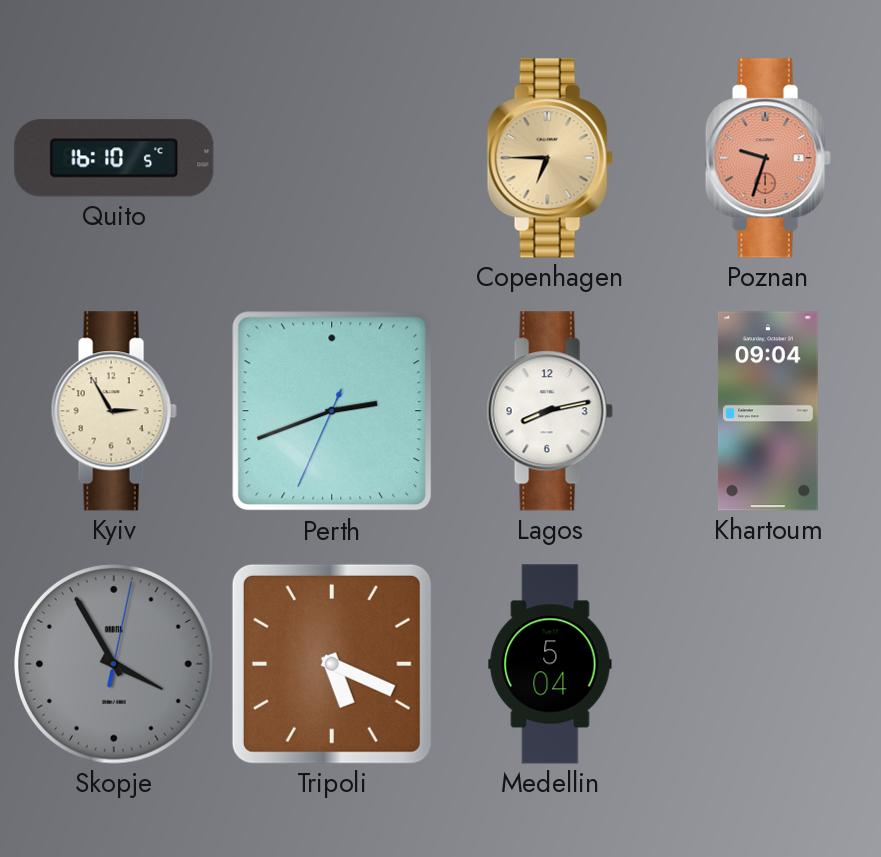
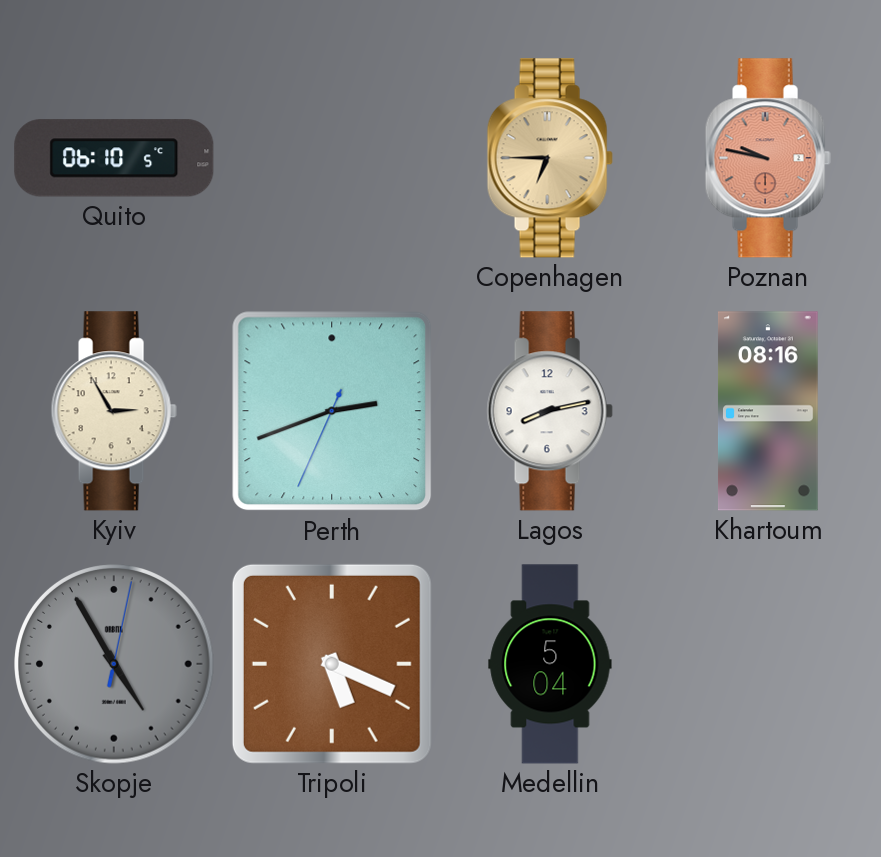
Quito: 16:10 -> 06:10 (114, 158)
Poznan: 9:33 -> 9:47 (768, 158)
Khartoum: 09:04 -> 08:16 (768, 411)
Skopje: 3:55 -> 4:55 (114, 664)
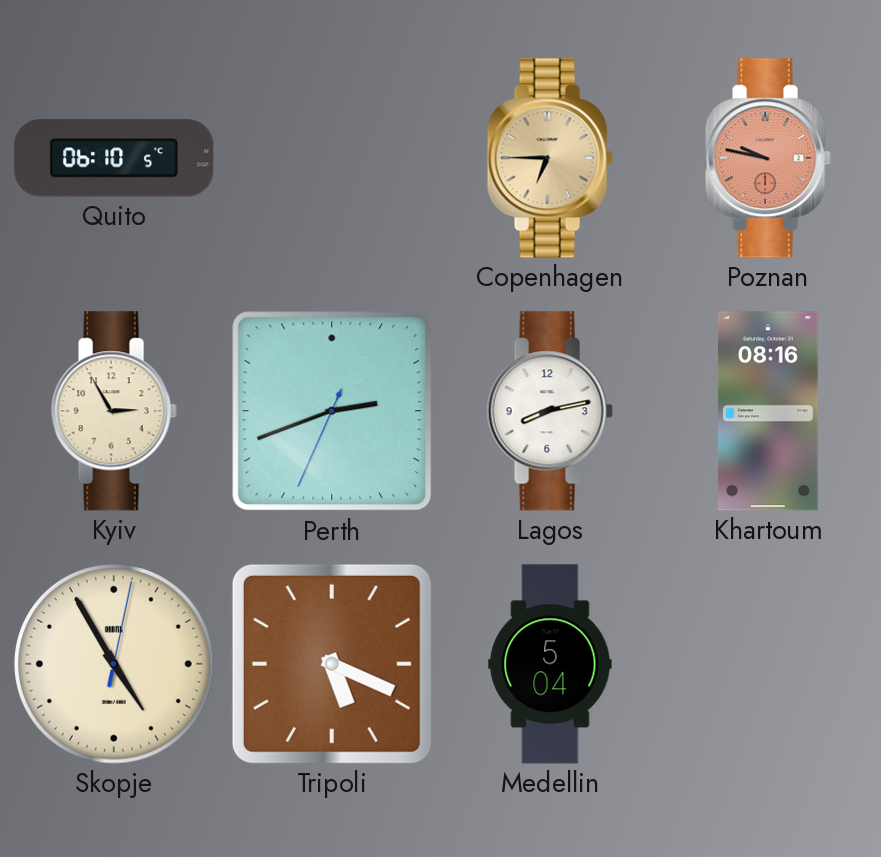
Skopje dial: grey -> cream (114, 664)
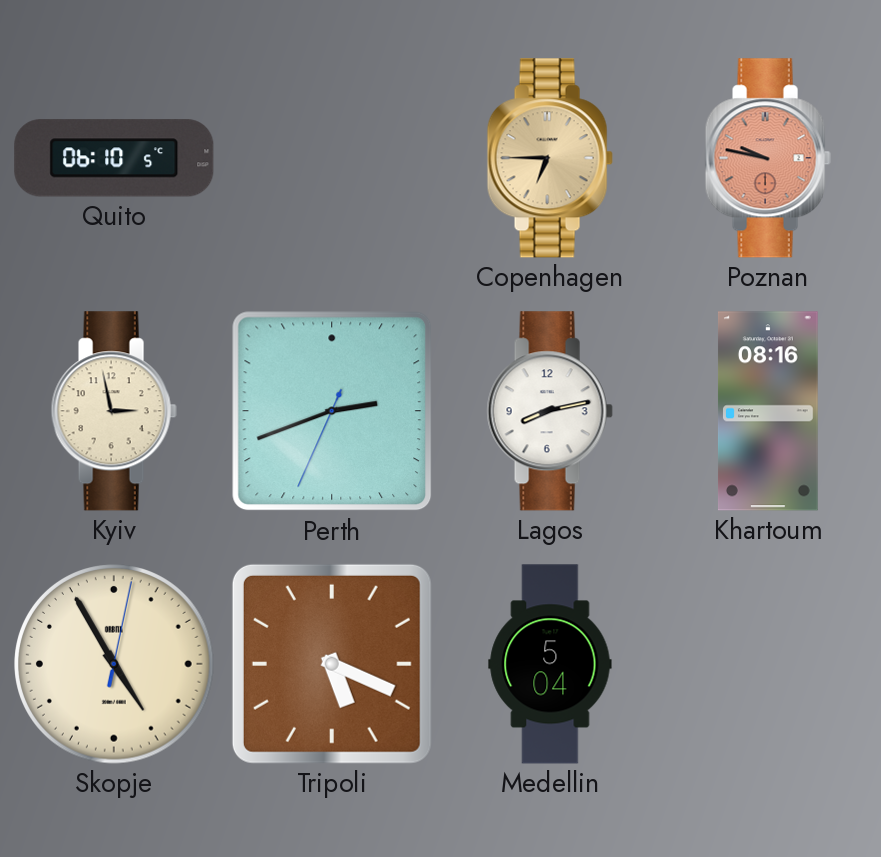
Kyiv: 2:55 -> 2:58 (114, 411)
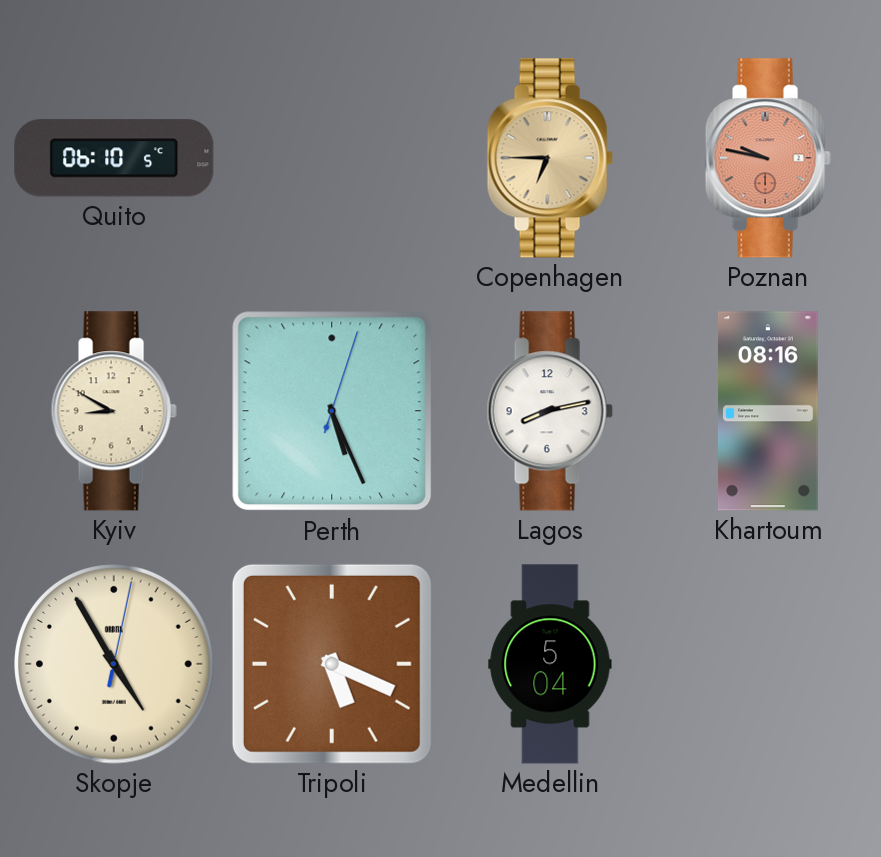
Kyiv: 2:58 -> 8:50 (114, 411)
Perth: 2:41 -> 5:26 (332, 411)
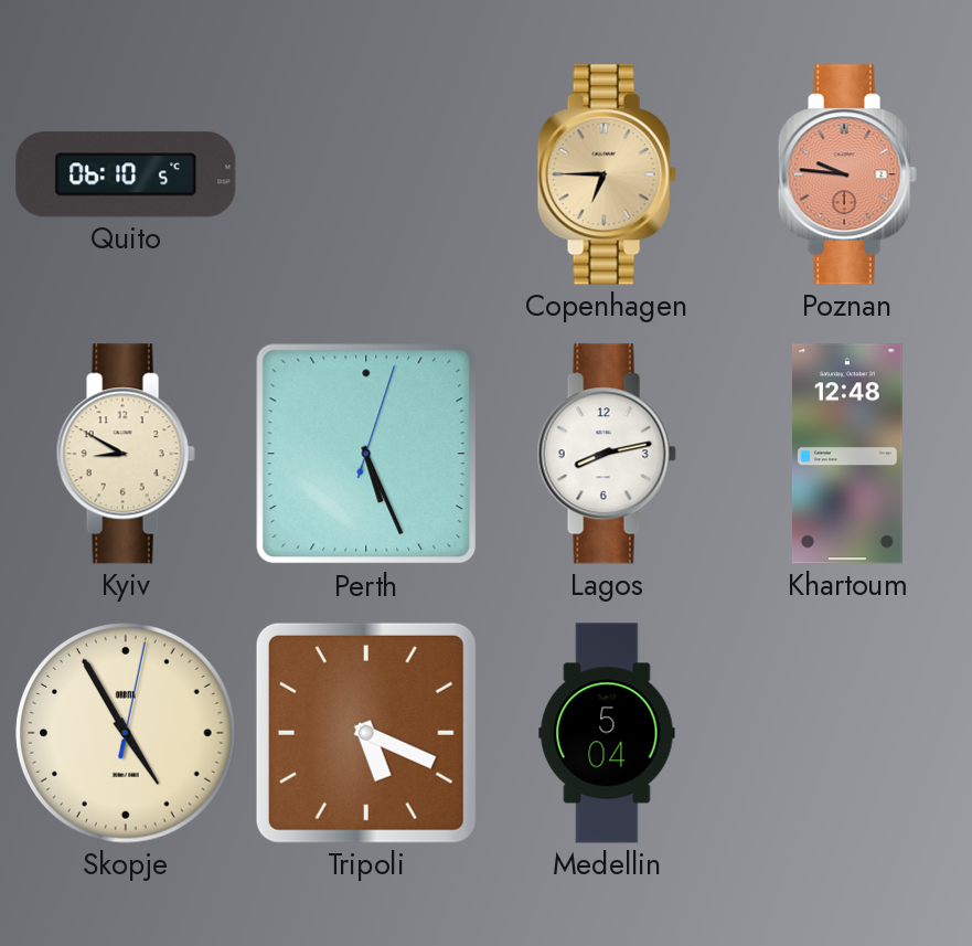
Poznan: 9:47 -> 9:46 (847, 174)
Khartoum: 08:16 -> 12:48 (847, 454)
